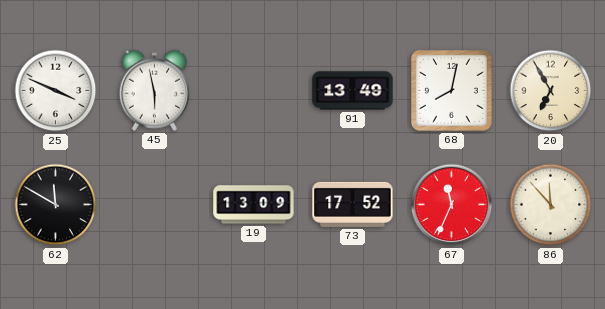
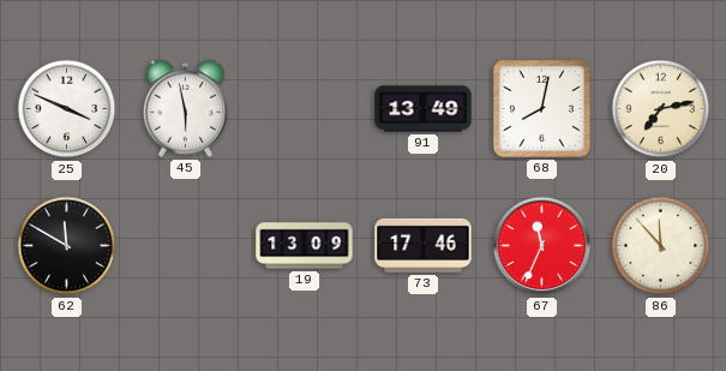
20: 6:55 -> 7:13 (661, 109)
73: 17:52 -> 17:46 (424, 245)
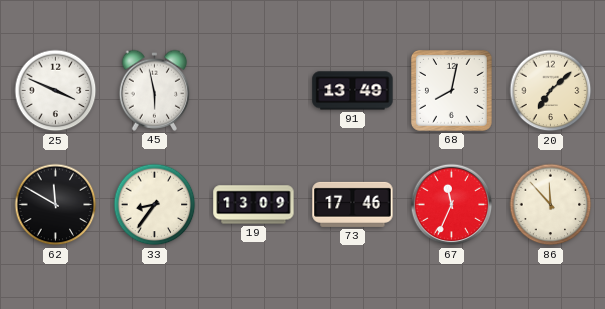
20: 7:13 -> 7:08 (551, 91)
33: none -> 8:36 (155, 205)
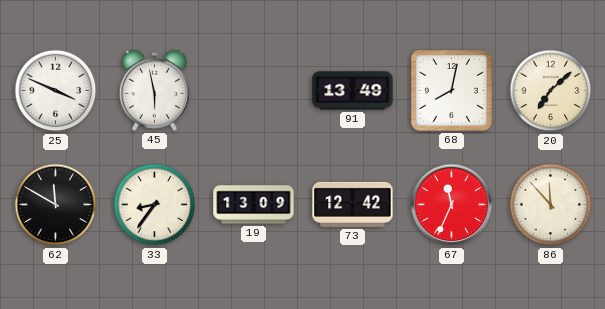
73: 17:46 -> 12:42 (353, 204)
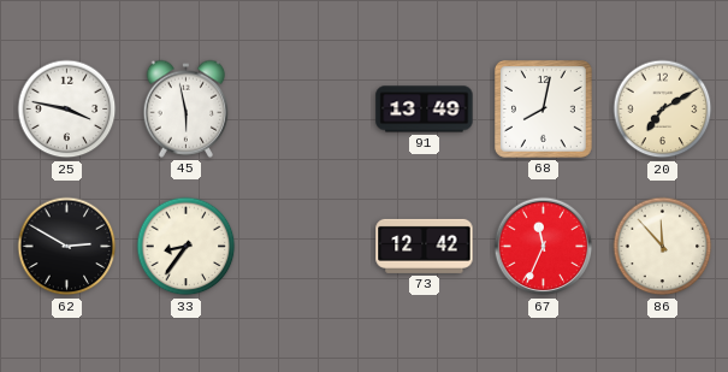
25: 3:49 -> 3:47 (67, 110)
20: 7:08 -> 7:10 (663, 110)
62: 11:50 -> 2:50 (67, 247)
19: 13:09 -> none (254, 205)
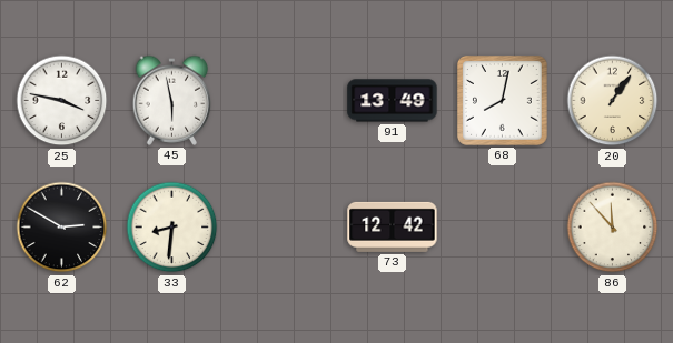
20: 7:10 -> 1:06 (613, 101)
33: 8:36 -> 8:31 (172, 228)
67: 11:34 -> none (544, 247)
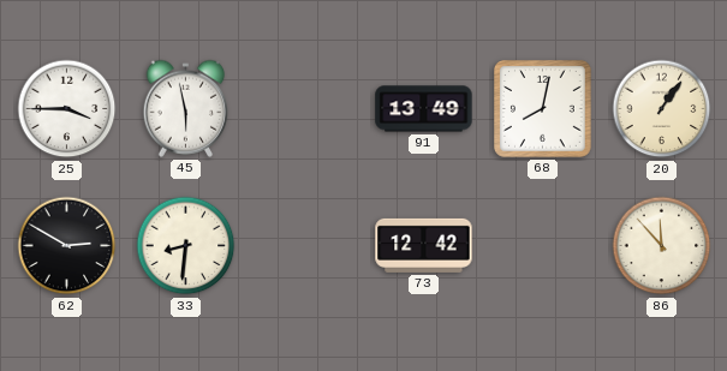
25: 3:47 -> 3:45 (67, 109)
